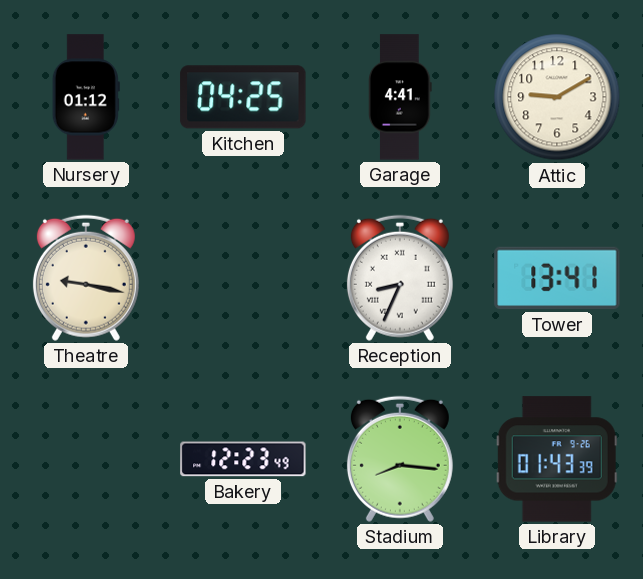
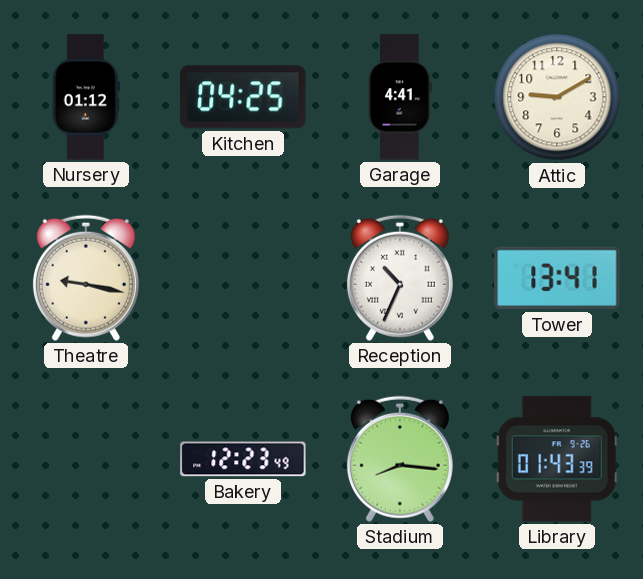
Reception: 8:34 -> 10:34 (400, 278)
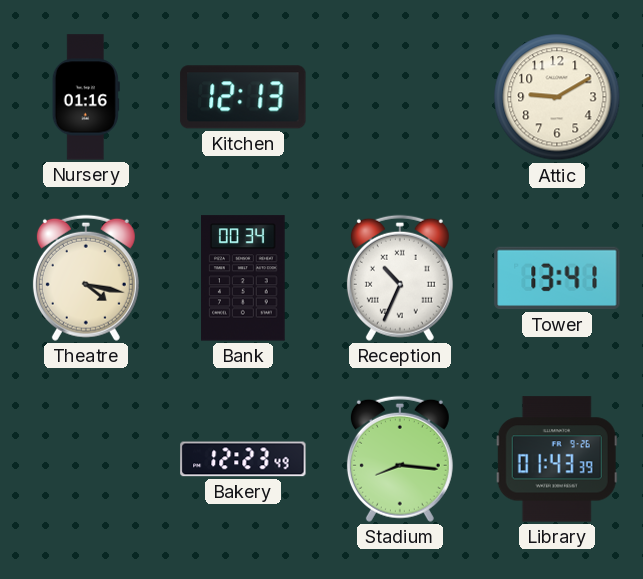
Nursery: 01:12 -> 01:16 (86, 97)
Kitchen: 04:25 -> 12:13 (243, 97)
Garage: 4:41 -> none (401, 97)
Theatre: 9:17 -> 4:17 (86, 278)
Bank: none -> 00:34 (243, 278)
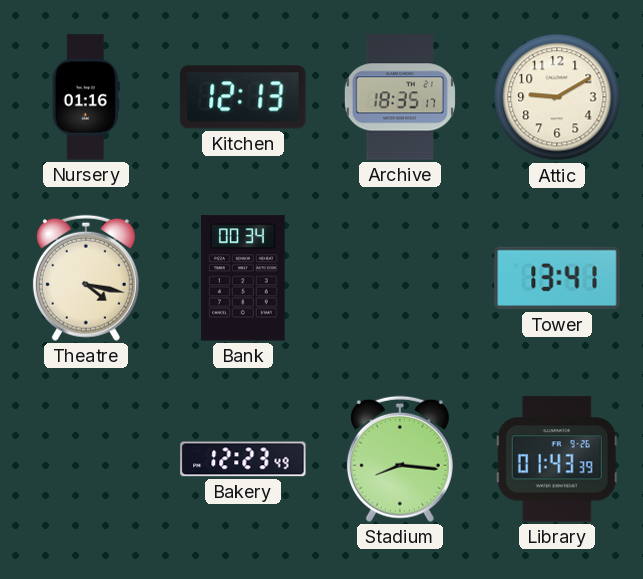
Archive: none -> 18:35 (400, 97)
Reception: 10:34 -> none (400, 278)
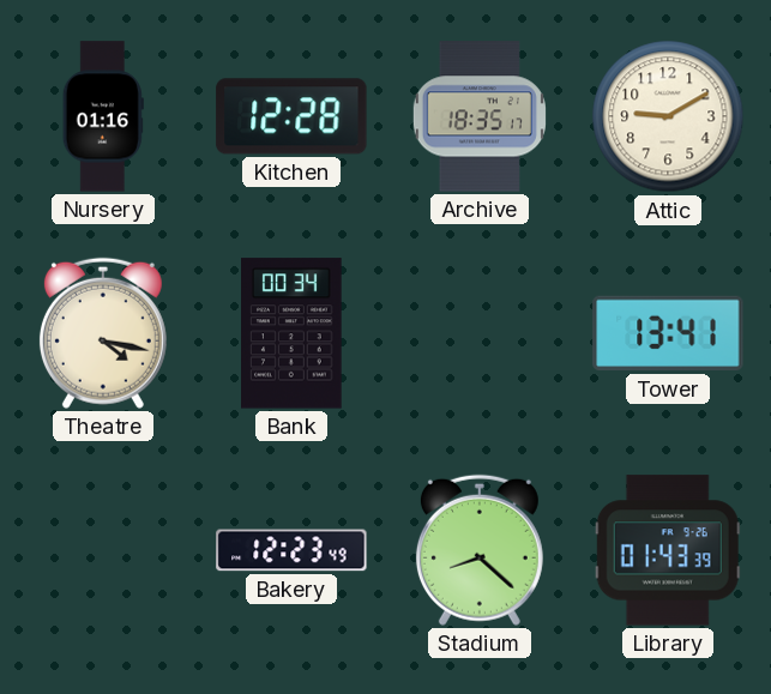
Kitchen: 12:13 -> 12:28 (291, 116)
Stadium: 8:16 -> 8:22 (480, 550)
